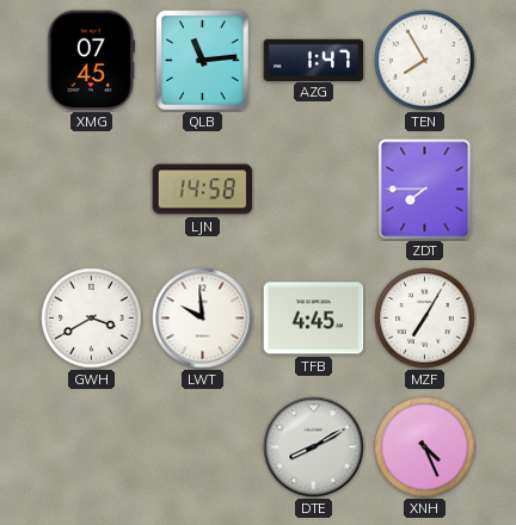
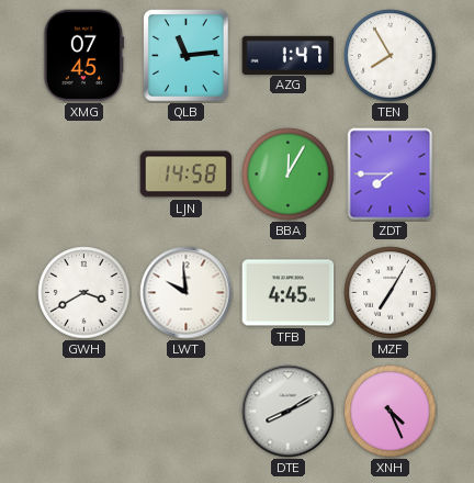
BBA: none -> 12:05 (289, 175)
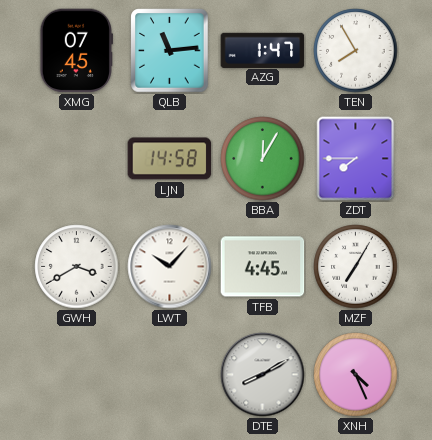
LWT: 9:59 -> 10:07 (170, 267)
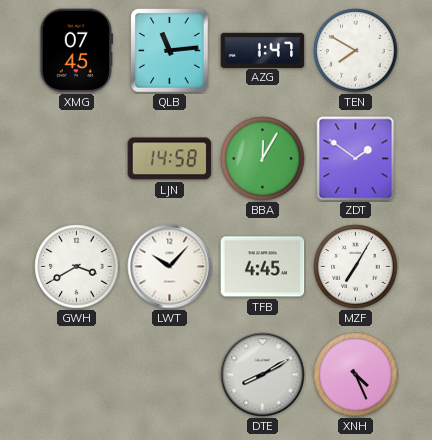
TEN: 7:55 -> 7:50 (356, 51)
ZDT: 7:45 -> 1:51 (356, 159)
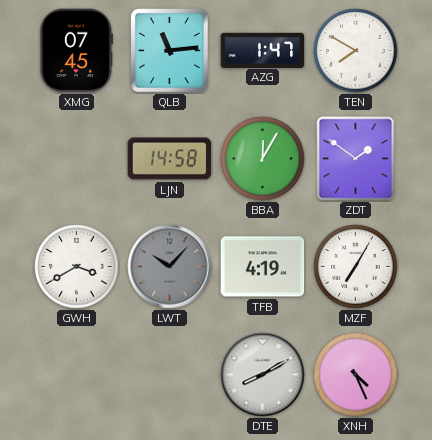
LWT dial: white -> grey (170, 267)
TFB: 4:45 -> 4:19 (263, 267)
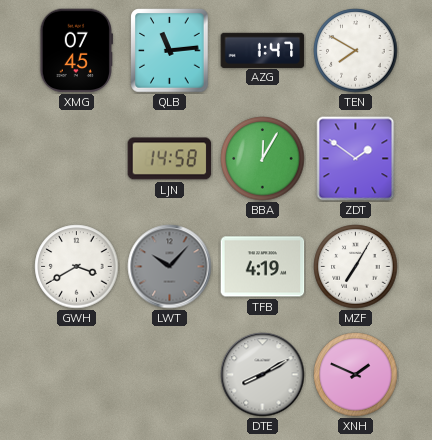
XNH: 4:26 -> 1:49 (356, 375)
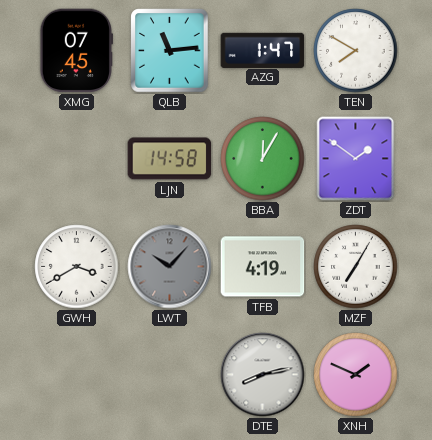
DTE: 8:10 -> 8:13 (263, 375)
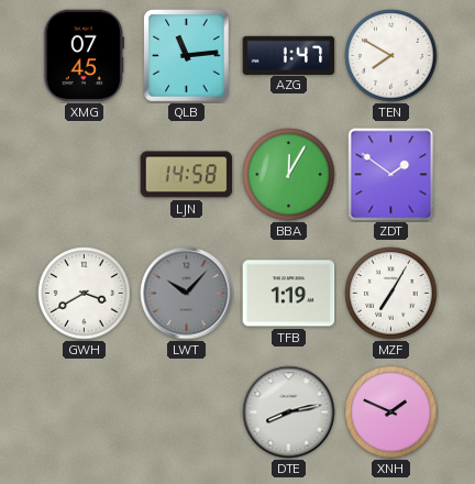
TFB: 4:19 -> 1:19 (289, 294)
